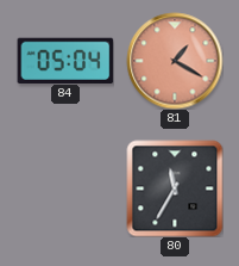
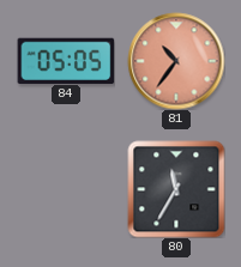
84: 05:04 -> 05:05 (66, 60)
81: 1:20 -> 10:36 (176, 61)
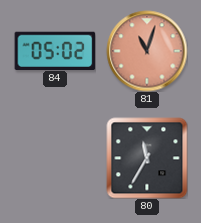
84: 05:05 -> 05:02 (55, 50)
81: 10:36 -> 11:03 (147, 51)
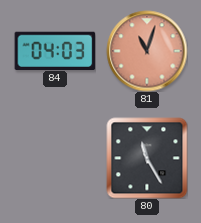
84: 05:02 -> 04:03 (55, 50)
80: 11:35 -> 11:25 (147, 158)
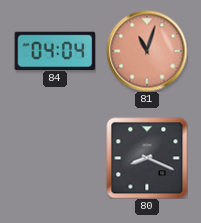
84: 04:03 -> 04:04 (55, 50)
80: 11:25 -> 8:19 (147, 158)
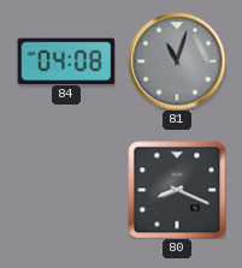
84: 04:04 -> 04:08 (66, 60)
81 dial: salmon -> grey (177, 61)
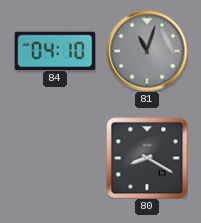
84: 04:08 -> 04:10 (55, 50)
80: 8:19 -> 8:20 (147, 158)
